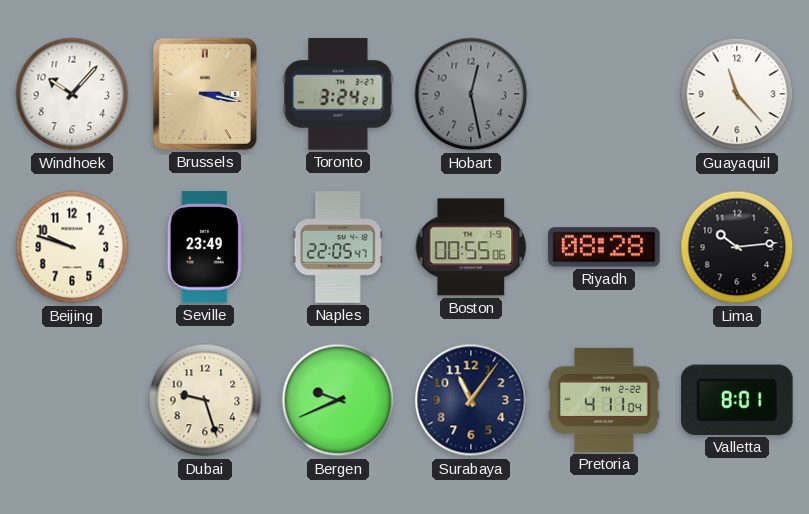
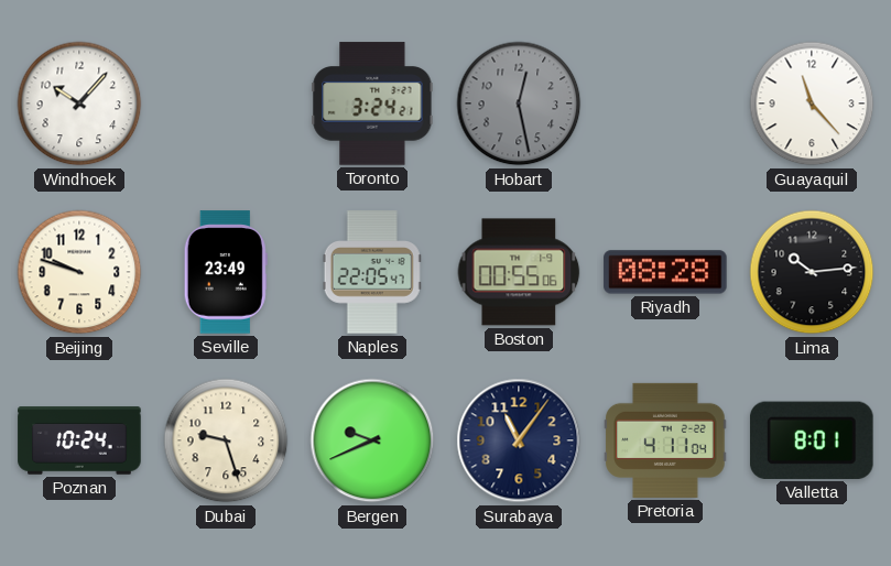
Brussels: 3:17 -> none (205, 94)
Poznan: none -> 10:24 (79, 440)
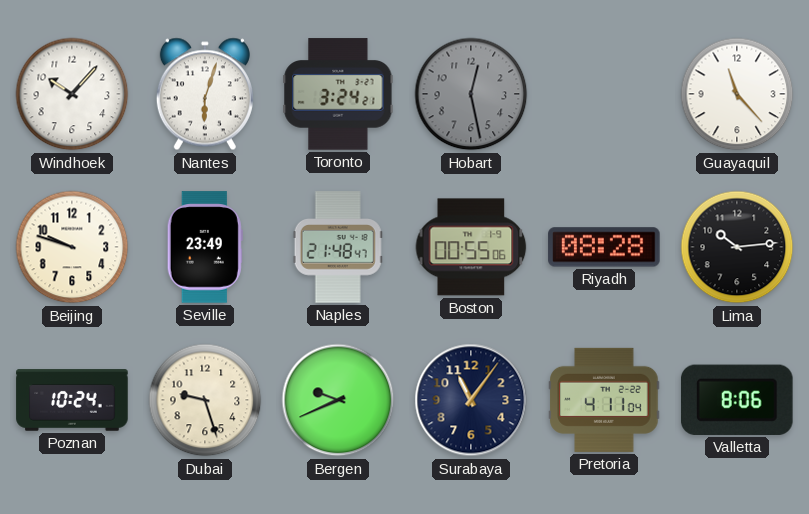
Nantes: none -> 6:03 (205, 94)
Naples: 22:05 -> 21:48 (338, 247)
Valletta: 8:01 -> 8:06 (737, 400)
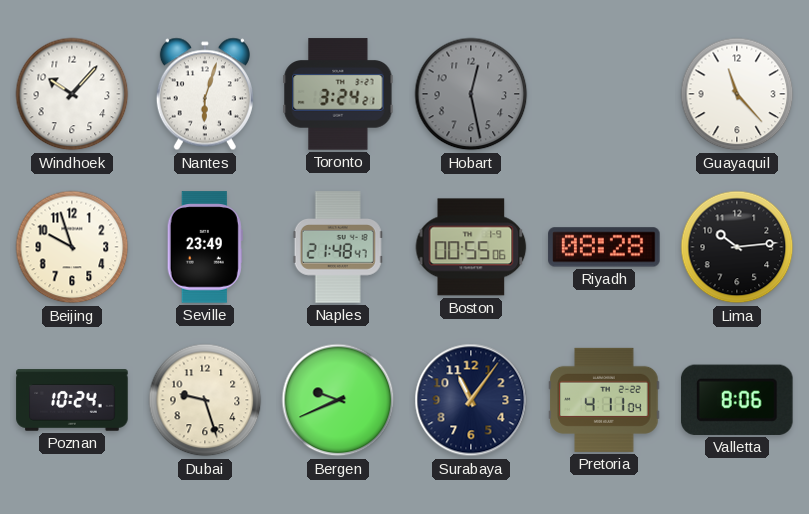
Beijing: 9:48 -> 9:57 (72, 247)
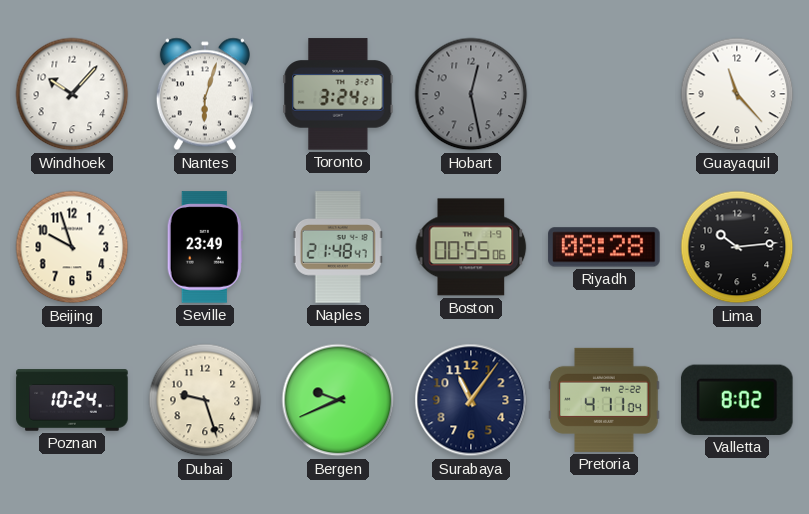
Valletta: 8:06 -> 8:02 (737, 400)
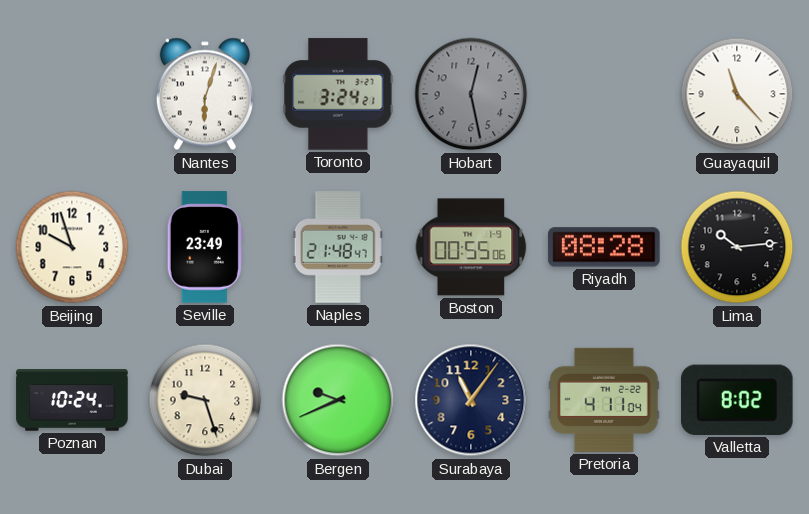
Windhoek: 10:07 -> none (72, 94)
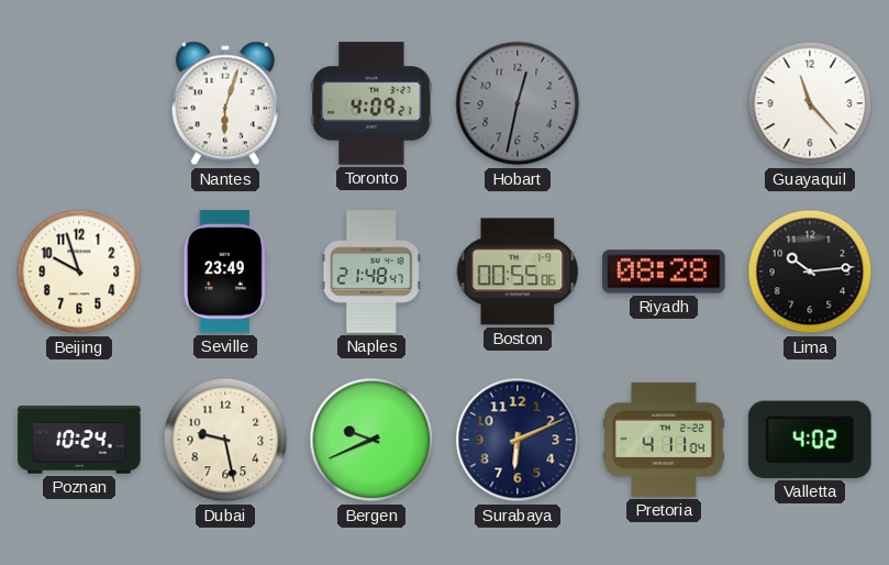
Toronto: 3:24 -> 4:09 (371, 103)
Hobart: 12:28 -> 12:32 (518, 103)
Dubai: 9:27 -> 9:28 (225, 440)
Surabaya: 11:06 -> 6:11 (518, 440)
Valletta: 8:02 -> 4:02 (810, 440)
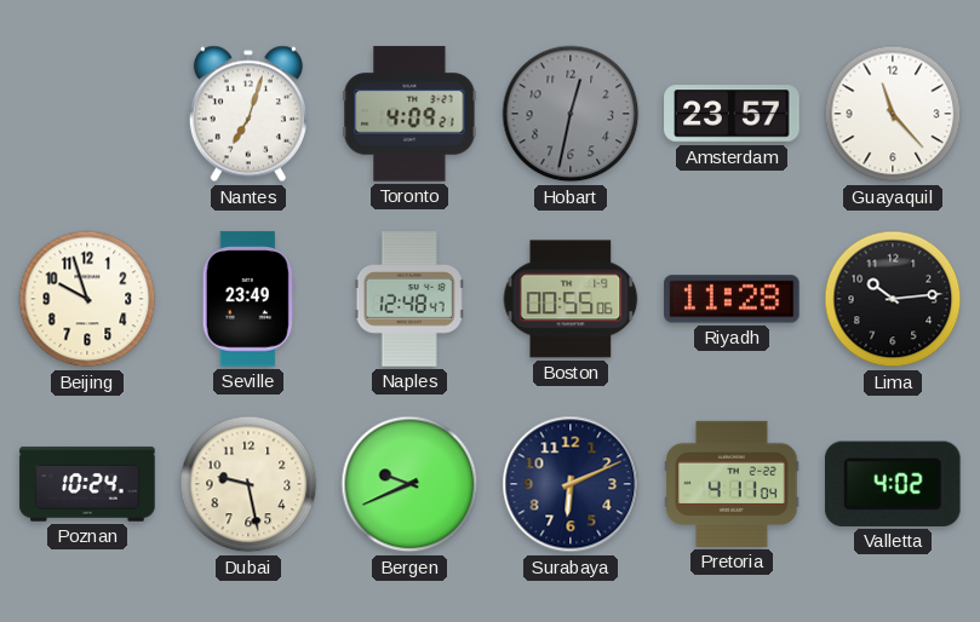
Nantes: 6:03 -> 7:03 (248, 114)
Amsterdam: none -> 23:57 (732, 114)
Naples: 21:48 -> 12:48 (409, 299)
Riyadh: 08:28 -> 11:28 (732, 299)
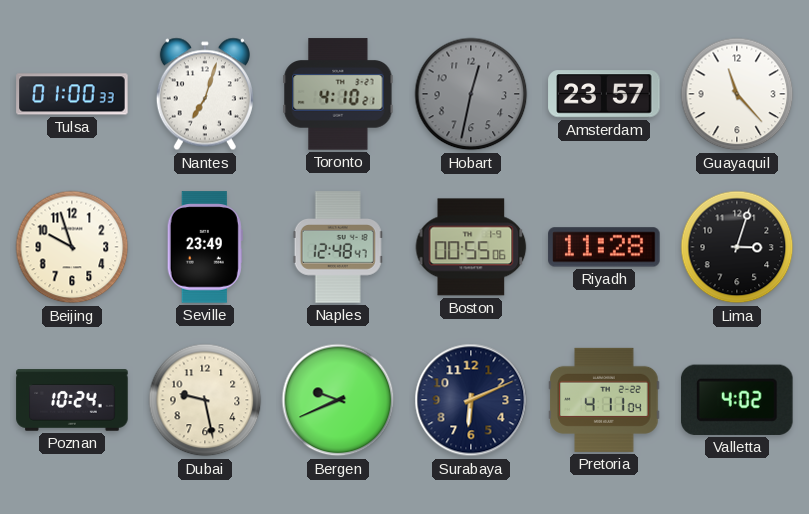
Tulsa: none -> 01:00 (72, 94)
Toronto: 4:09 -> 4:10 (338, 94)
Lima: 10:14 -> 3:03 (737, 247)
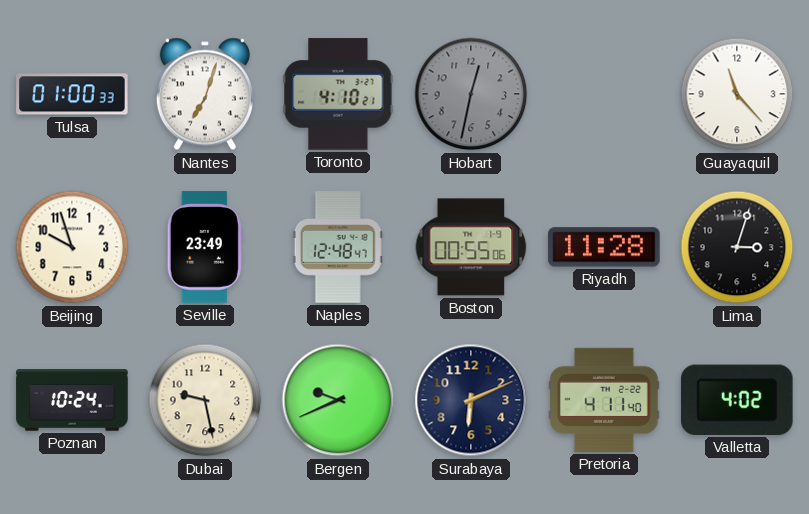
Amsterdam: 23:57 -> none (604, 94)
Pretoria: 4:11:04 -> 4:11:40 (604, 400)
